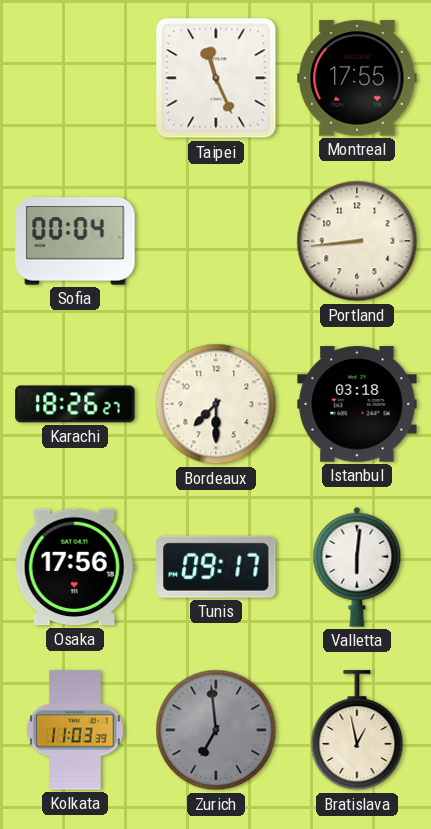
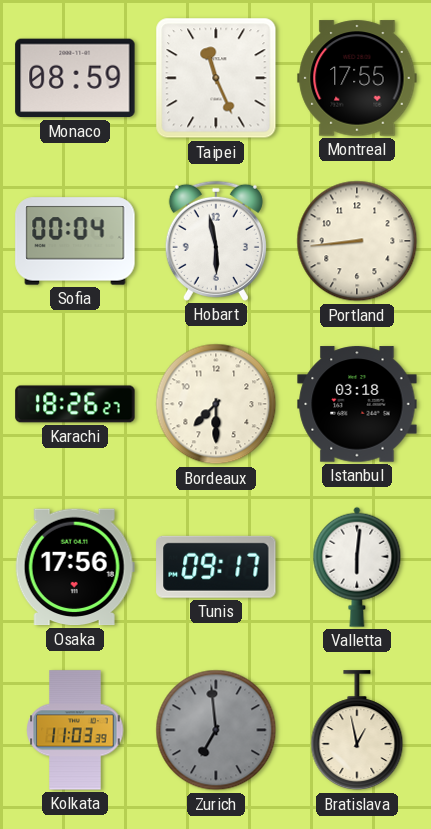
Monaco: none -> 08:59 (75, 78)
Hobart: none -> 5:58 (216, 241)
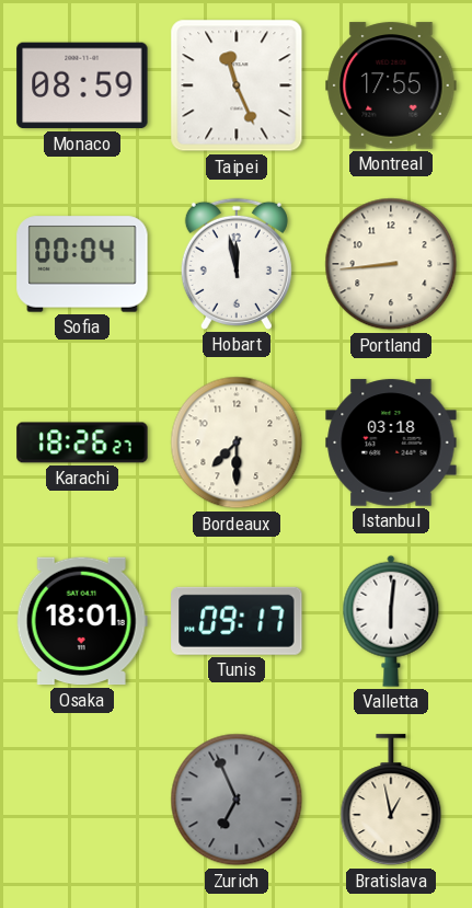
Hobart: 5:58 -> 11:58 (237, 264)
Osaka: 17:56 -> 18:01 (82, 621)
Kolkata: 11:03 -> none (75, 730)
Zurich: 6:59 -> 6:56 (237, 800)
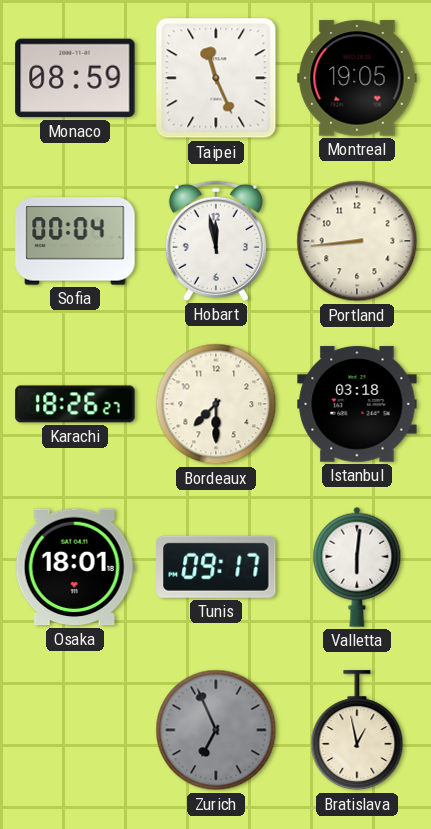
Montreal: 17:55 -> 19:05 (357, 78)
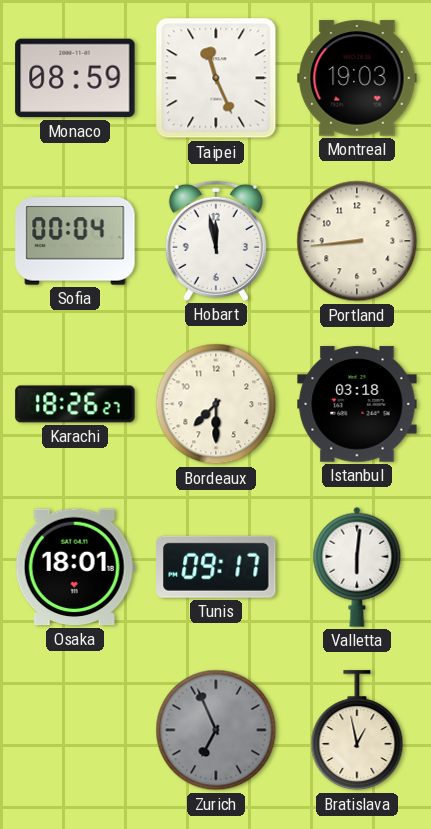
Montreal: 19:05 -> 19:03 (357, 78)
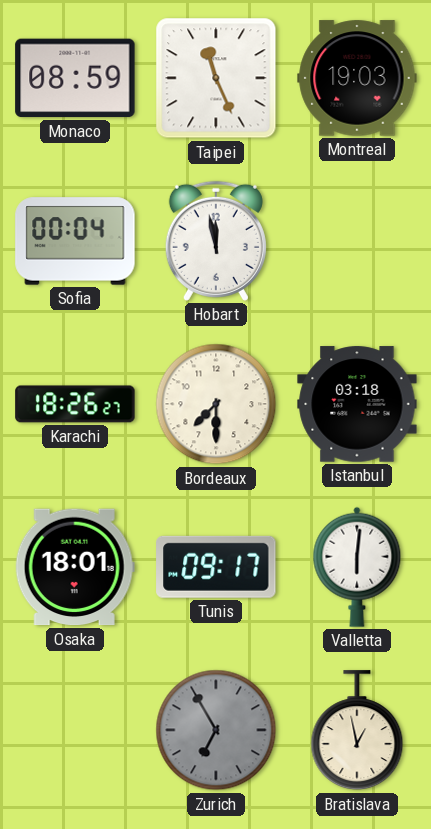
Portland: 8:44 -> none (357, 241)
Zurich: 6:56 -> 6:55 (216, 730)
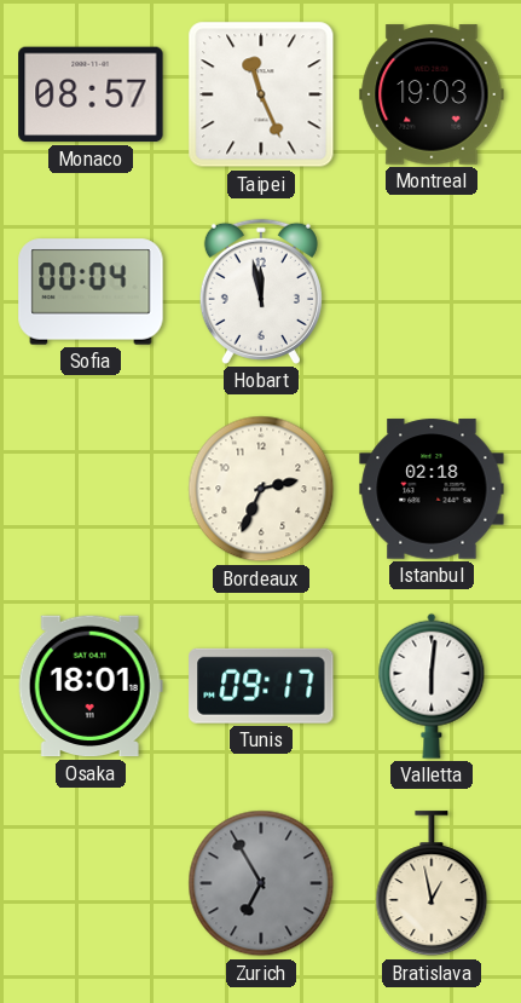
Monaco: 08:59 -> 08:57 (91, 94)
Karachi: 18:26 -> none (75, 404)
Bordeaux: 7:30 -> 2:34 (261, 489)
Istanbul: 03:18 -> 02:18 (432, 489)
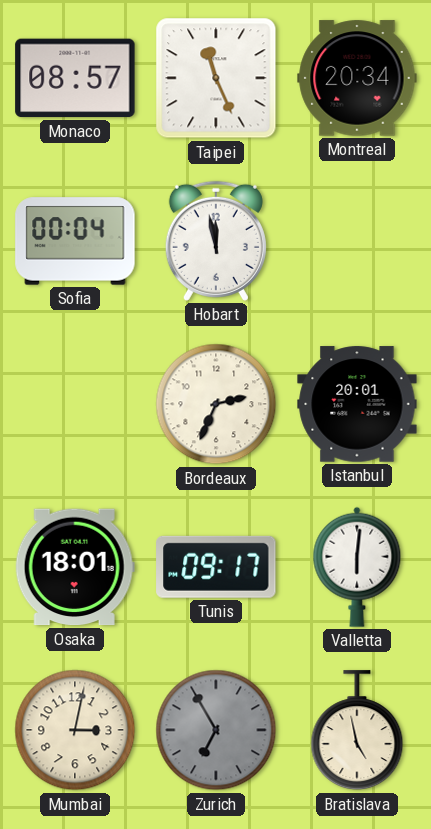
Montreal: 19:03 -> 20:34 (357, 78)
Istanbul: 02:18 -> 20:01 (357, 404)
Mumbai: none -> 3:02 (75, 730)
Bratislava: 12:58 -> 4:58 (357, 731)
